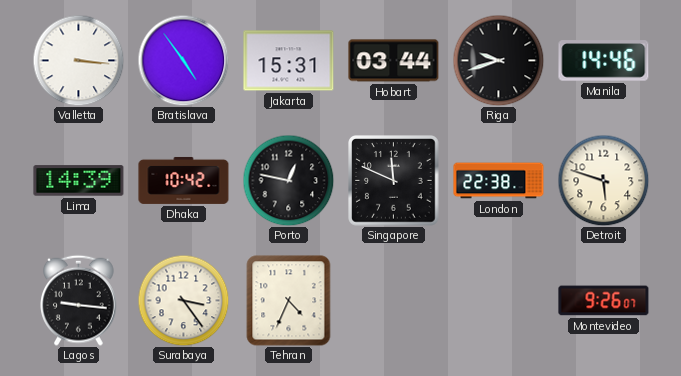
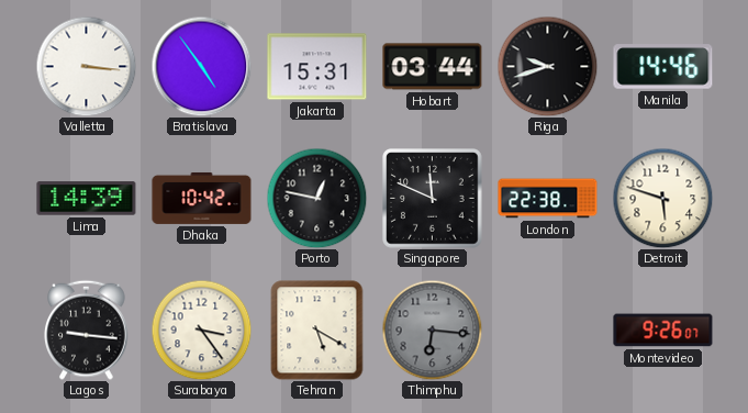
Tehran: 4:34 -> 5:20 (317, 331)
Thimphu: none -> 6:16 (432, 330)
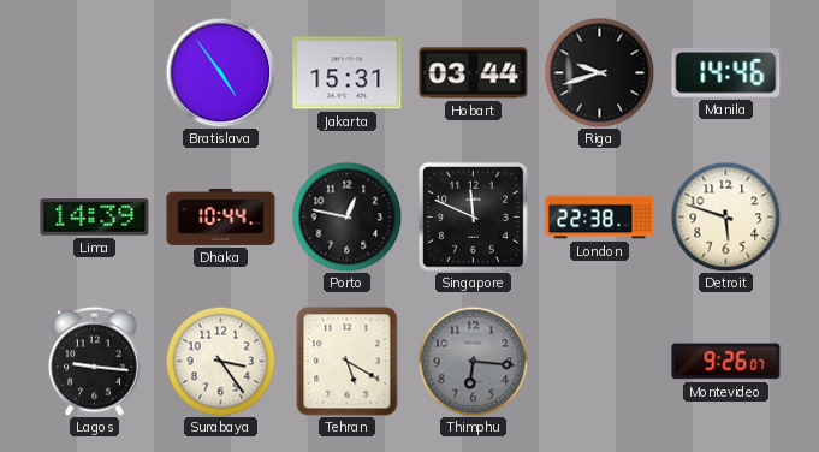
Valletta: 3:16 -> none (86, 66)
Dhaka: 10:42 -> 10:44 (221, 216)
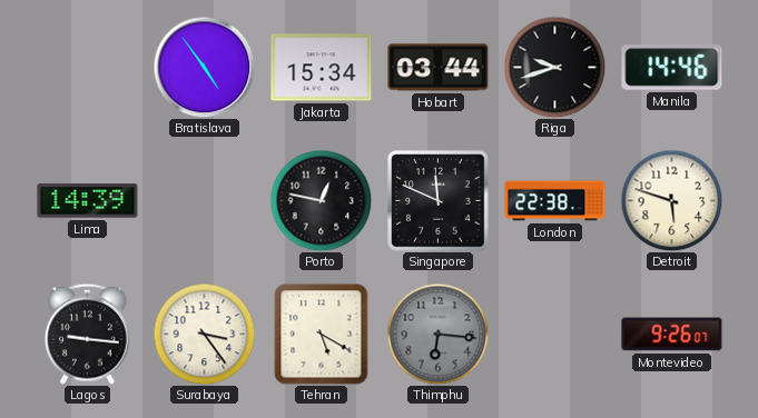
Jakarta: 15:31 -> 15:34 (322, 68)
Dhaka: 10:44 -> none (221, 216)
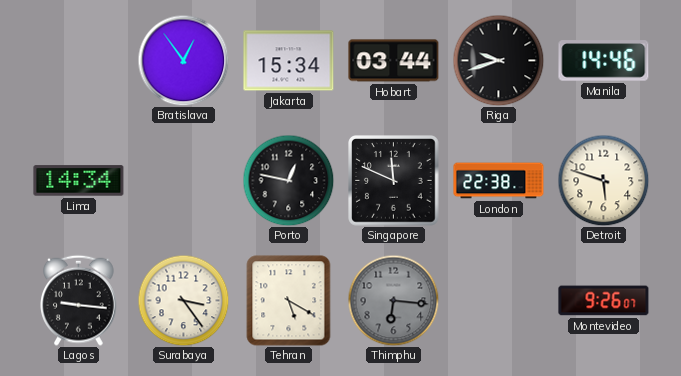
Bratislava: 4:54 -> 12:54 (183, 60)
Lima: 14:39 -> 14:34 (79, 181)
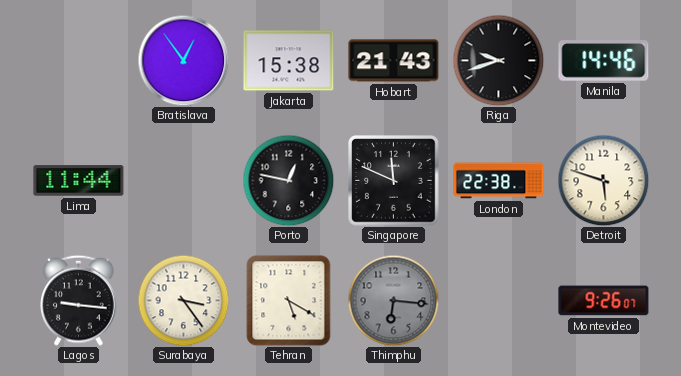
Jakarta: 15:34 -> 15:38 (289, 61)
Hobart: 03:44 -> 21:43 (394, 61)
Lima: 14:34 -> 11:44 (79, 181)
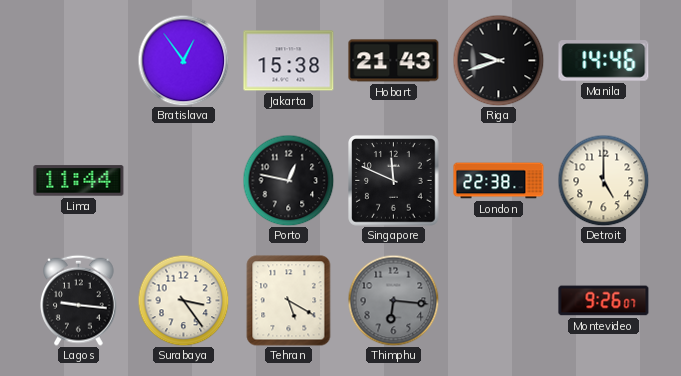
Detroit: 5:48 -> 5:00 (603, 180)
